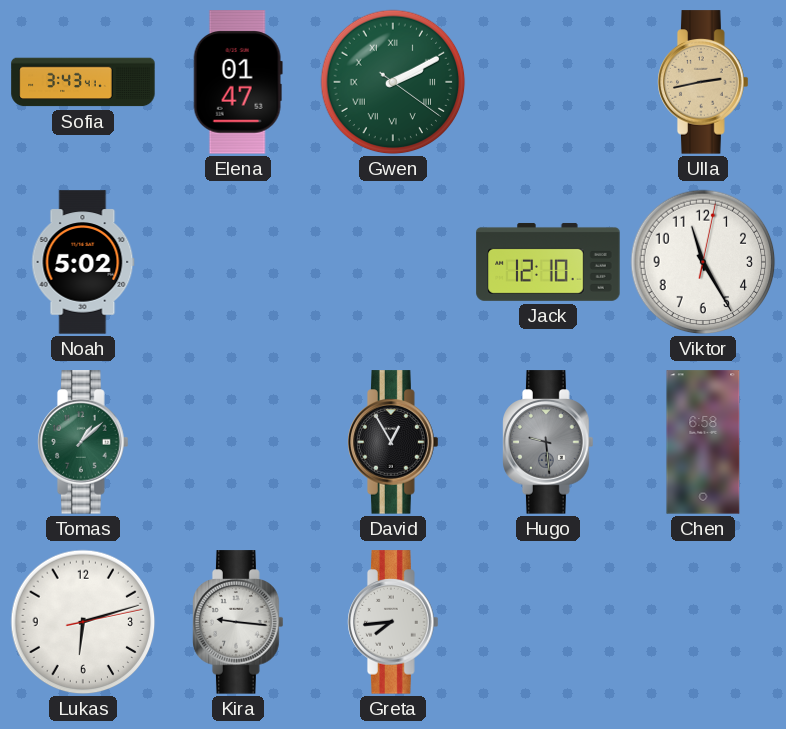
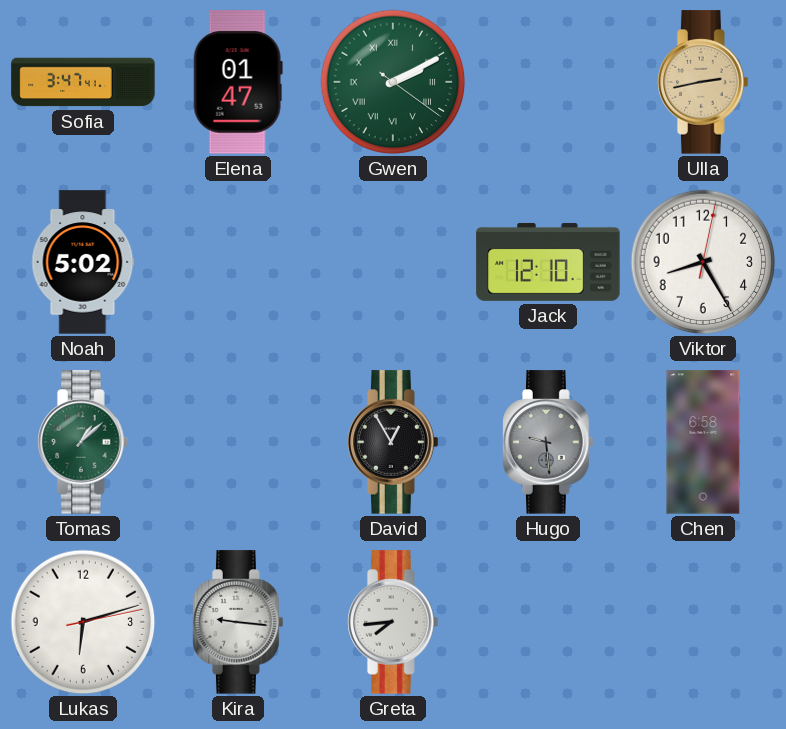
Sofia: 3:43 -> 3:47 (83, 82)
Viktor: 11:25 -> 8:25 (703, 262)
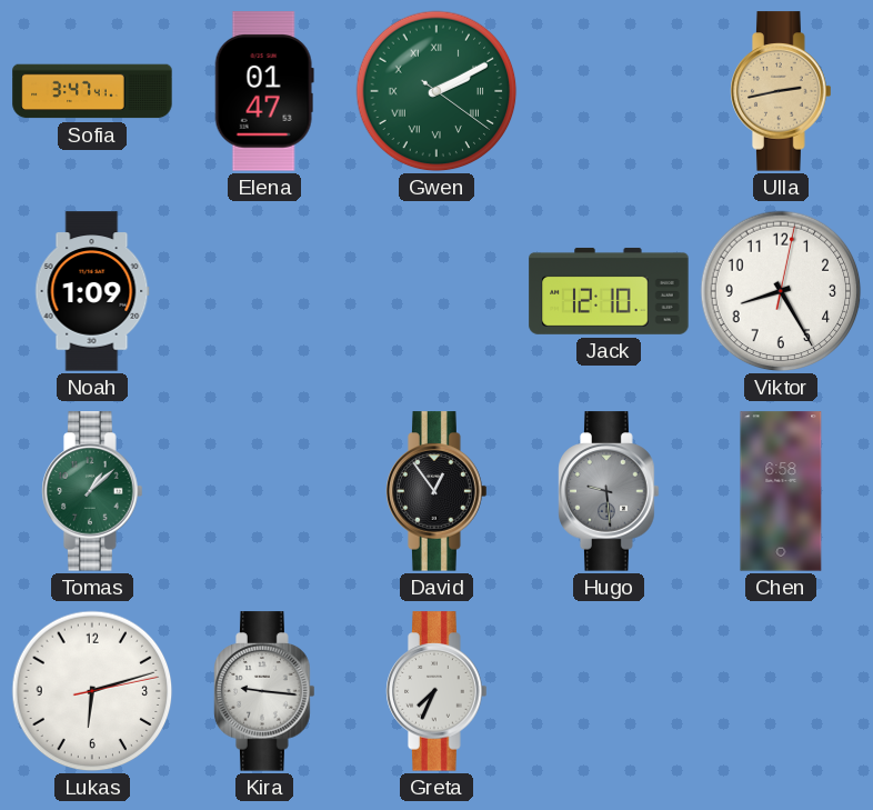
Noah: 5:02 -> 1:09 (92, 291)
David: 12:55 -> 12:54 (436, 491)
Greta: 7:44 -> 7:34 (436, 691)
